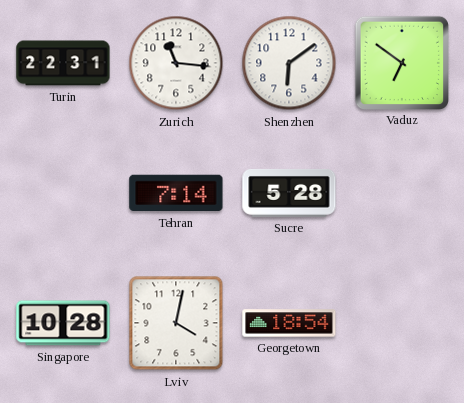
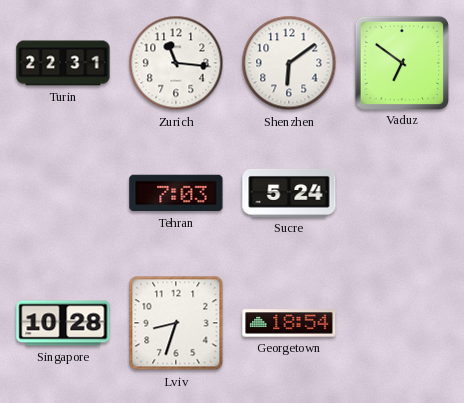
Tehran: 7:14 -> 7:03 (176, 193)
Sucre: 5:28 -> 5:24 (289, 193)
Lviv: 4:02 -> 8:33 (176, 323)
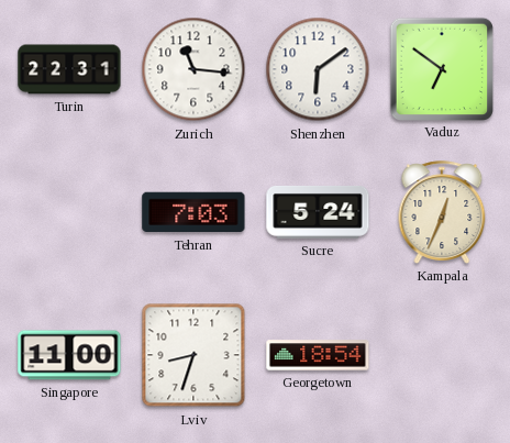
Kampala: none -> 12:34 (442, 212)
Singapore: 10:28 -> 11:00 (69, 355)
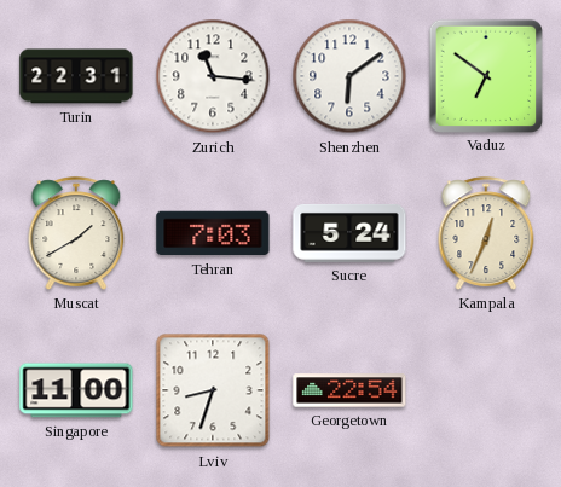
Muscat: none -> 1:40 (76, 233)
Georgetown: 18:54 -> 22:54 (349, 390)
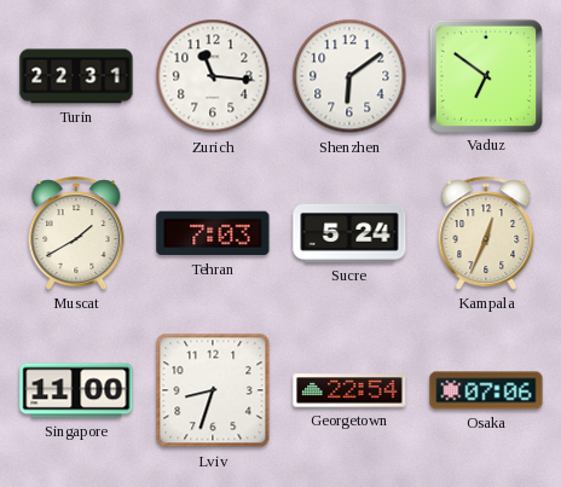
Osaka: none -> 07:06 (486, 390)
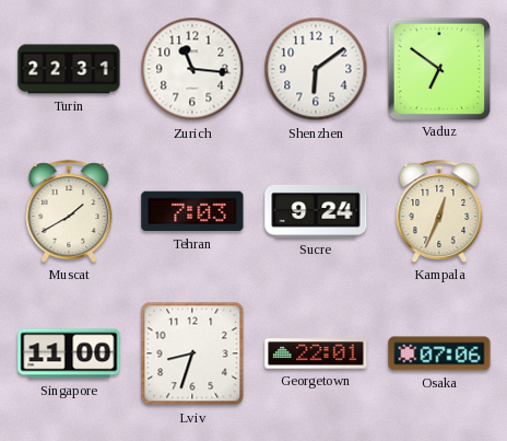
Sucre: 5:24 -> 9:24 (316, 211)
Georgetown: 22:54 -> 22:01 (316, 353)
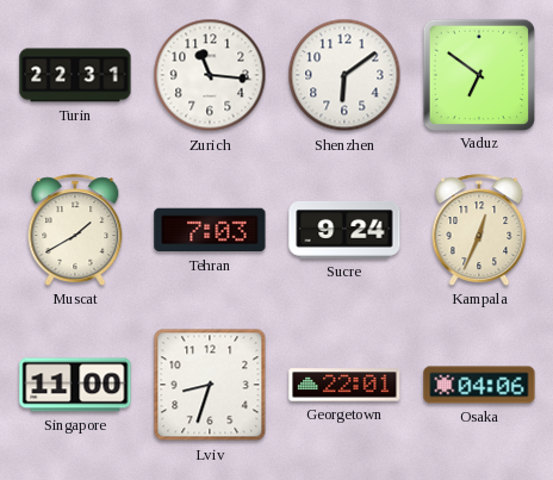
Osaka: 07:06 -> 04:06 (479, 385)
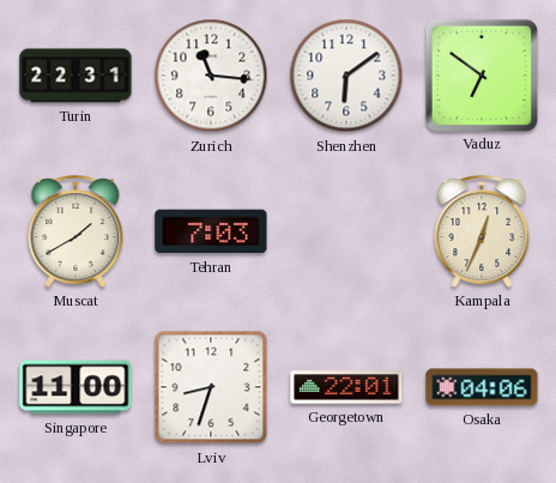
Sucre: 9:24 -> none (344, 230)
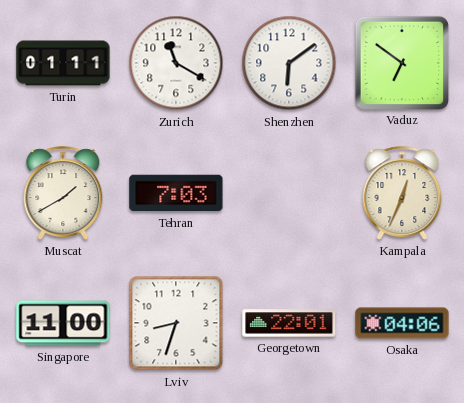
Turin: 22:31 -> 01:11 (63, 63)
Zurich: 11:16 -> 11:20 (176, 63)
